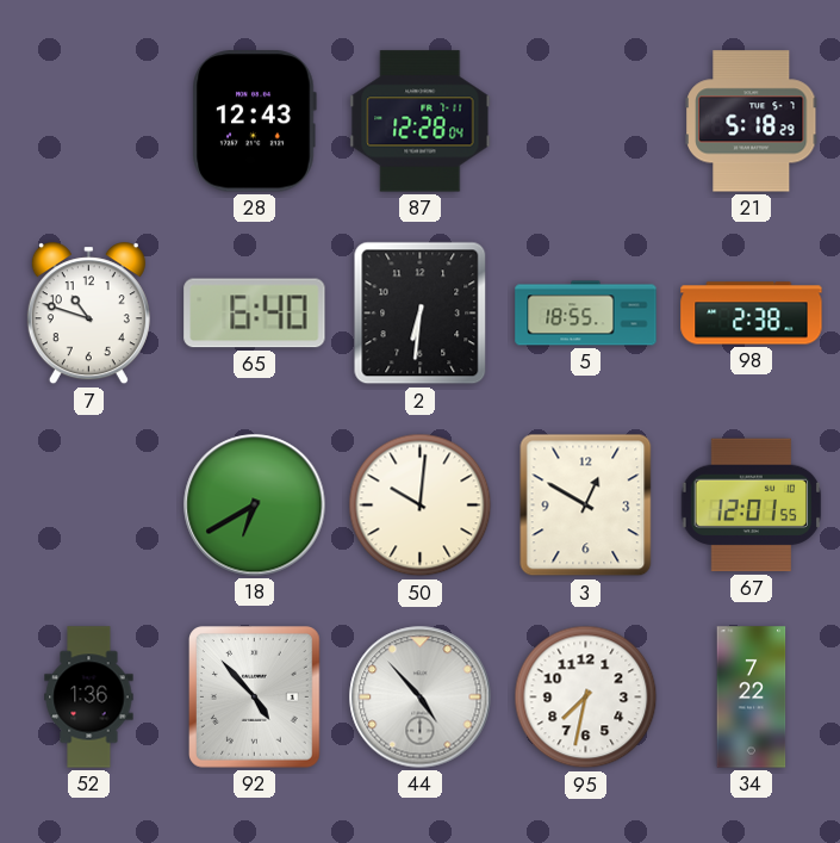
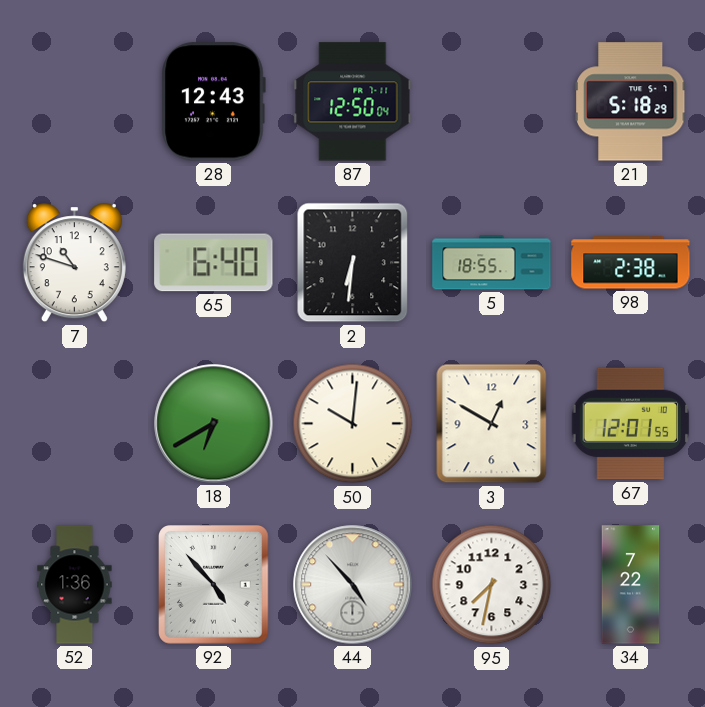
87: 12:28 -> 12:50 (353, 102)
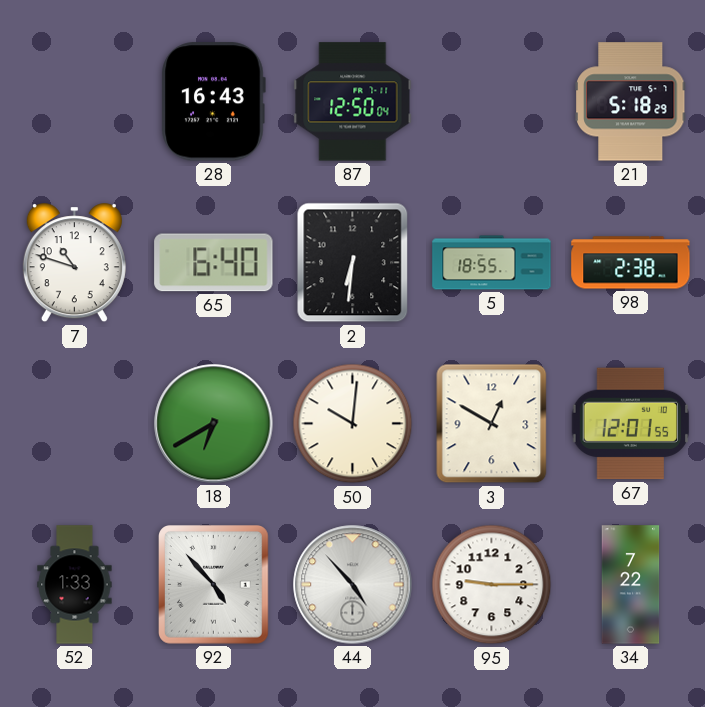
28: 12:43 -> 16:43 (213, 102)
52: 1:36 -> 1:33 (75, 585)
95: 7:32 -> 9:15 (492, 585)
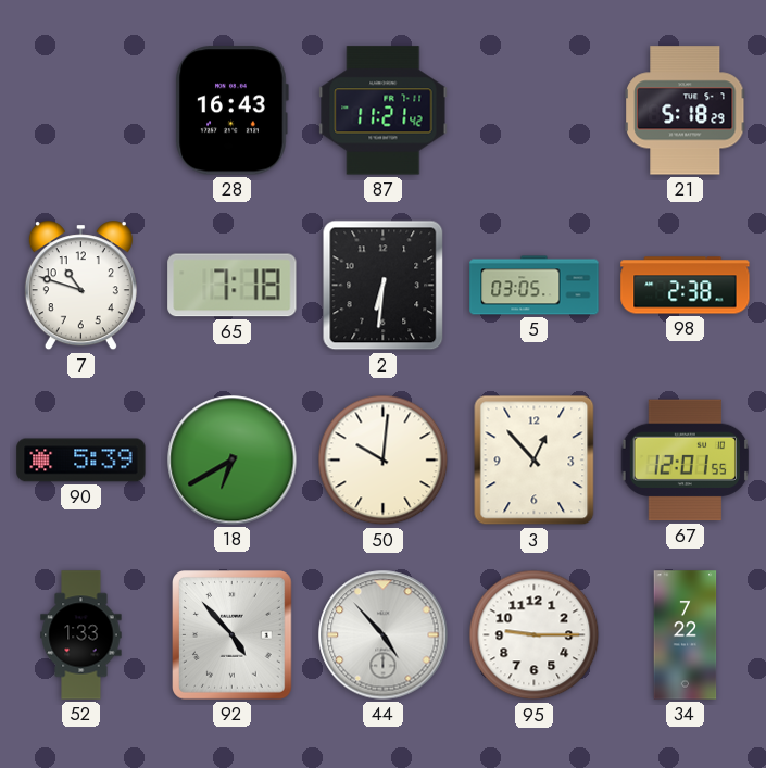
87: 12:50 -> 11:21 (384, 111)
65: 6:40 -> 7:18 (233, 286)
5: 18:55 -> 03:05 (535, 286)
90: none -> 5:39 (81, 461)
3: 12:50 -> 12:53 (535, 461)
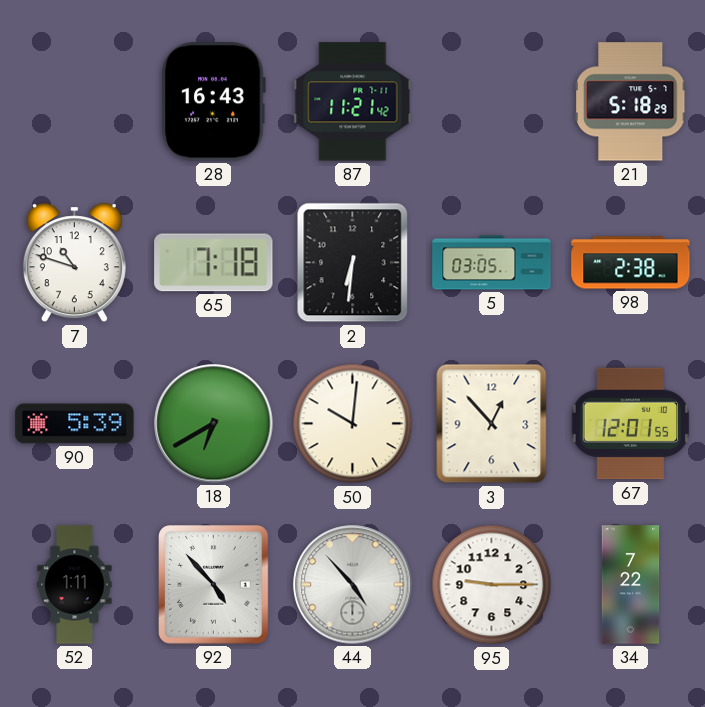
52: 1:33 -> 1:11 (75, 585)
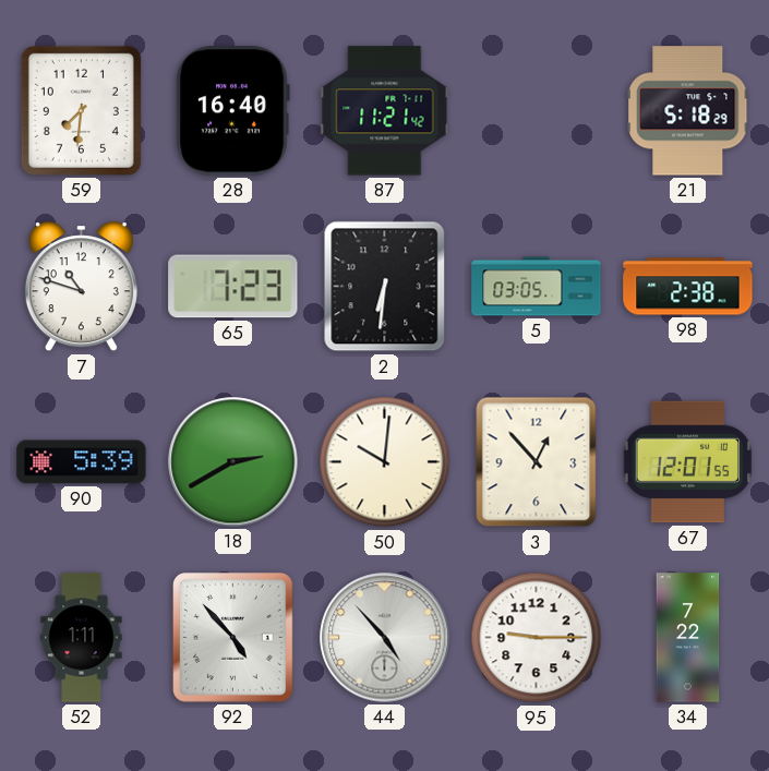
59: none -> 7:31 (81, 110)
28: 16:43 -> 16:40 (232, 111)
65: 7:18 -> 7:23 (233, 287)
18: 6:40 -> 2:40 (233, 462)
